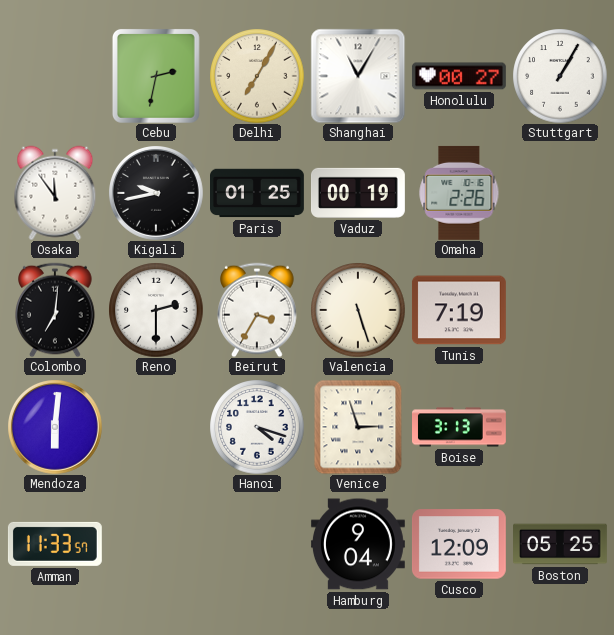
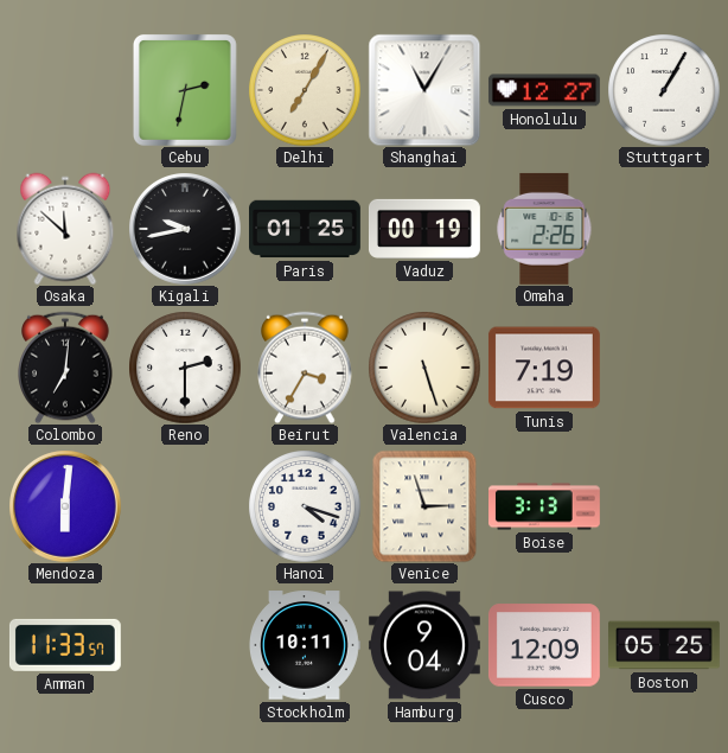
Honolulu: 00:27 -> 12:27 (544, 90)
Osaka: 11:54 -> 11:52 (65, 229)
Stockholm: none -> 10:11 (305, 645)
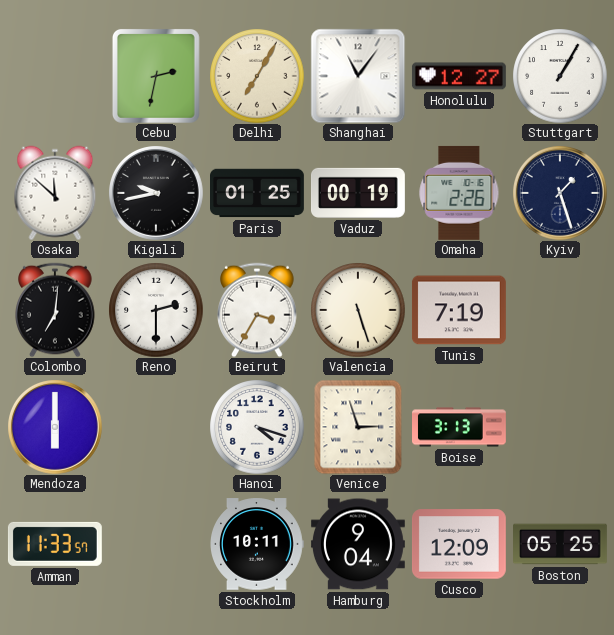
Shanghai: 11:05 -> 11:06 (358, 76)
Kyiv: none -> 1:27 (560, 193)
Mendoza: 6:01 -> 6:00 (55, 427)
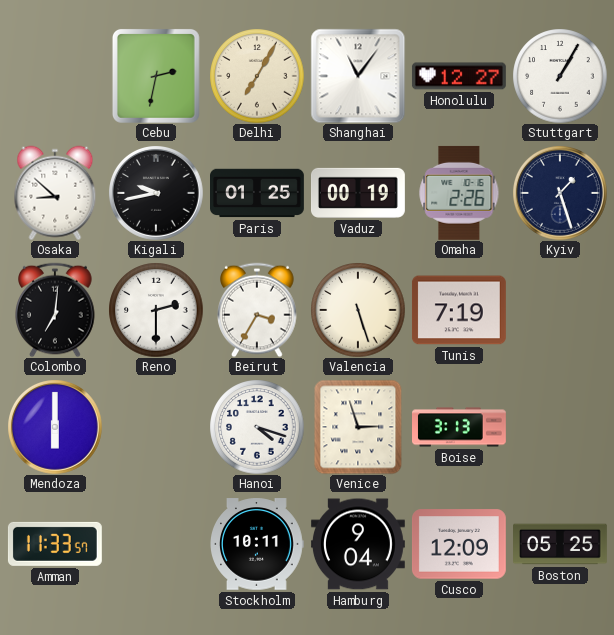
Osaka: 11:52 -> 8:52 (55, 193)
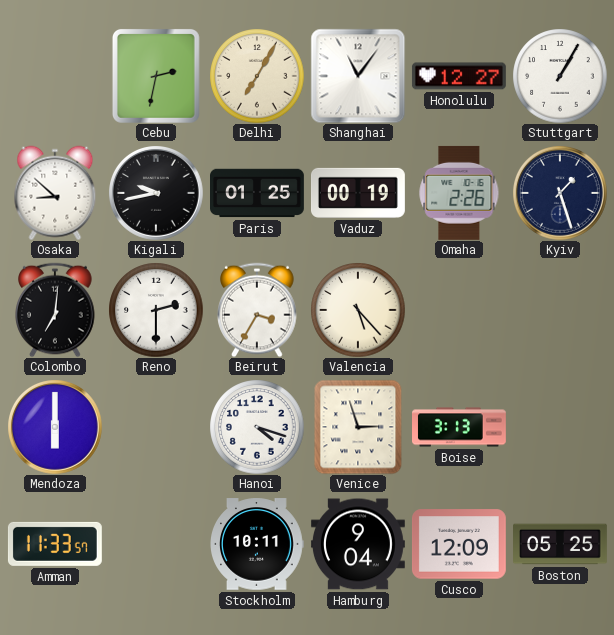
Valencia: 5:27 -> 5:23 (358, 310)
Tunis: 7:19 -> none (459, 310)
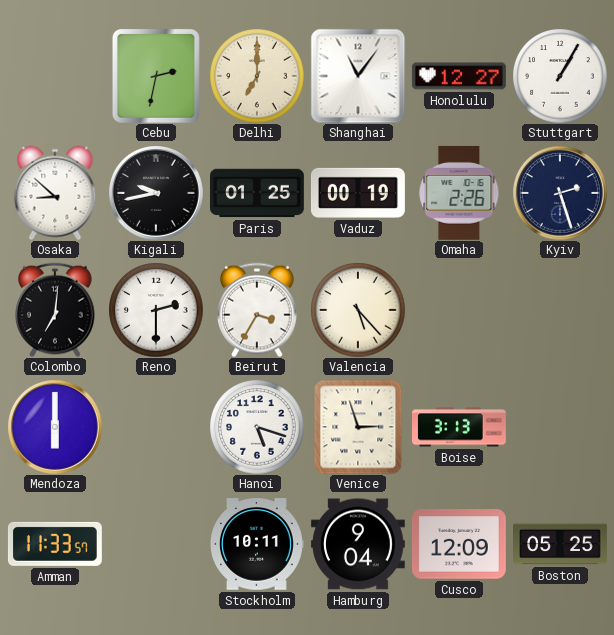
Delhi: 7:05 -> 7:00 (257, 76)
Kyiv: 1:27 -> 2:27 (560, 193)
Hanoi: 4:18 -> 5:18 (257, 427)
